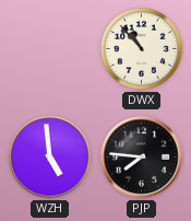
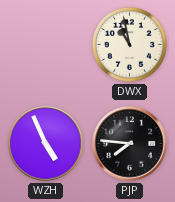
DWX: 10:53 -> 10:58 (129, 44)
WZH: 4:59 -> 4:56 (46, 144)
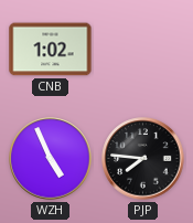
CNB: none -> 1:02 (51, 50)
DWX: 10:58 -> none (129, 44)
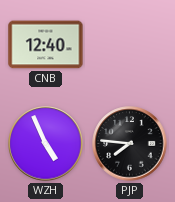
CNB: 1:02 -> 12:40 (46, 45)
